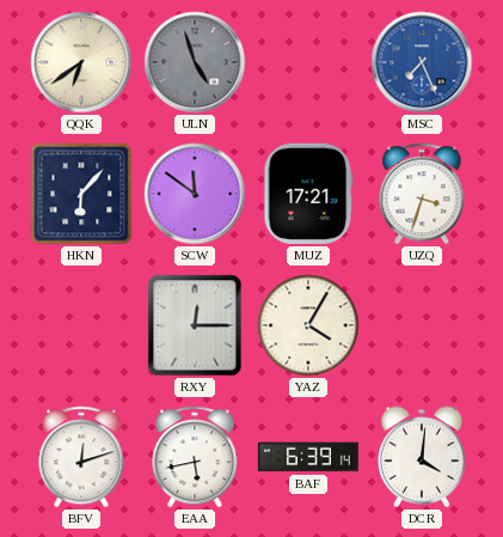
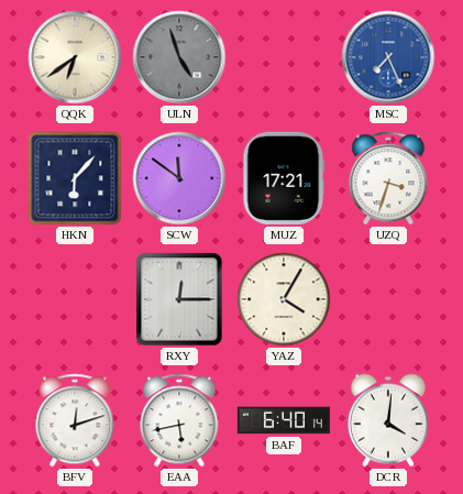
BAF: 6:39 -> 6:40 (284, 420)
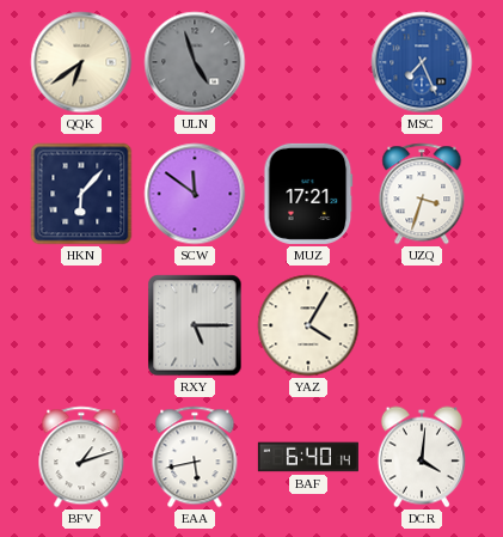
RXY: 12:15 -> 5:15 (195, 325)
BFV: 12:12 -> 1:12 (81, 457)
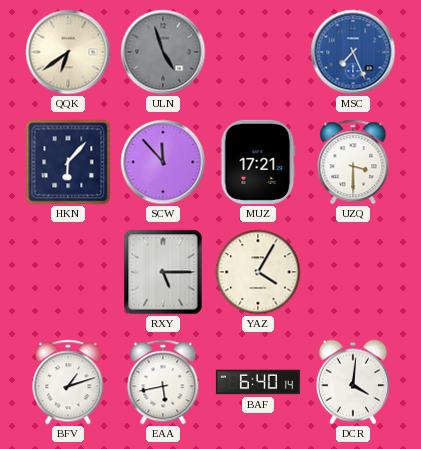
SCW: 11:51 -> 11:53 (163, 162)
UZQ: 3:33 -> 3:30 (353, 162)
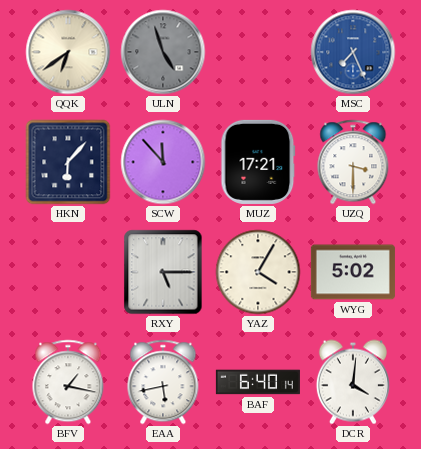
WYG: none -> 5:02 (353, 272)
BFV: 1:12 -> 1:17 (68, 382)
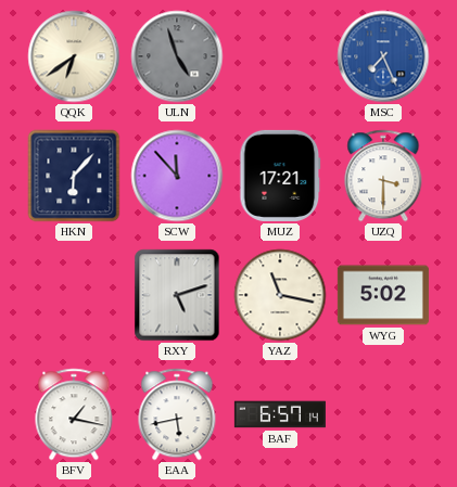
RXY: 5:15 -> 5:12 (177, 295)
YAZ: 4:05 -> 11:17 (280, 295)
BAF: 6:40 -> 6:57 (280, 414)
DCR: 4:01 -> none (353, 382)
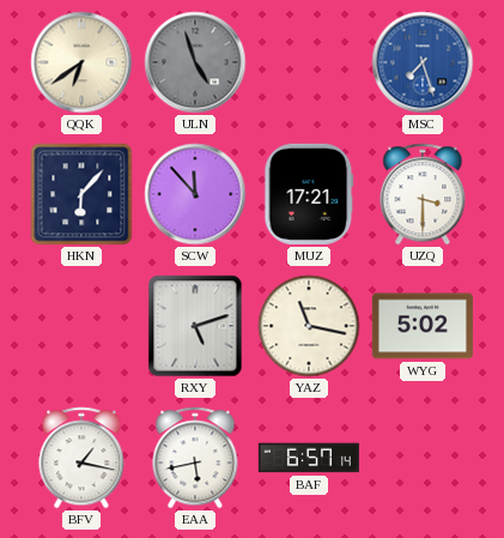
MSC: 7:26 -> 7:27 (423, 62)
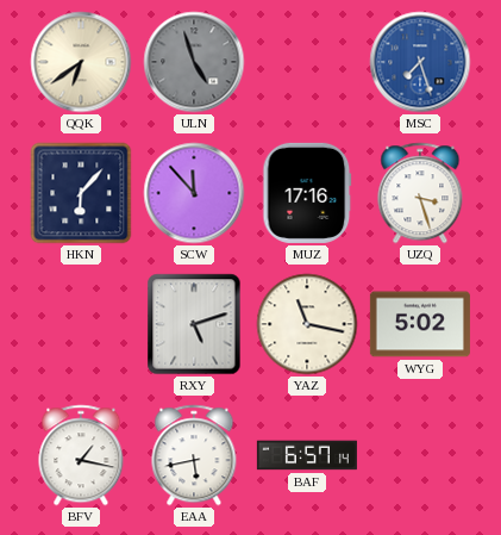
MUZ: 17:21 -> 17:16 (307, 193)
UZQ: 3:30 -> 3:27 (420, 193)
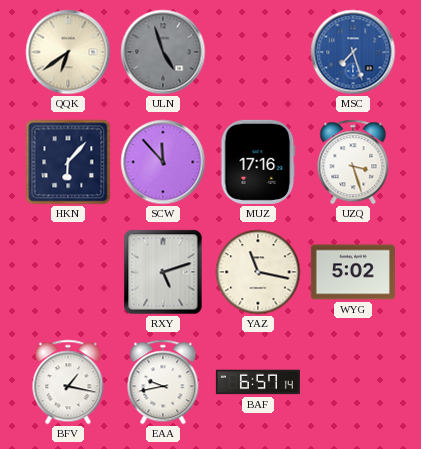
EAA: 5:43 -> 9:43 (163, 382)
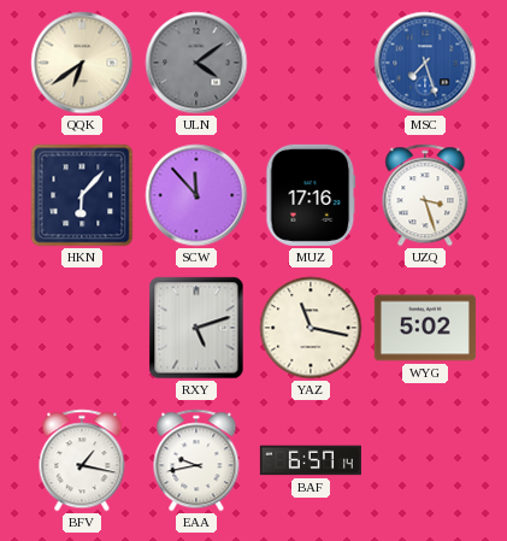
ULN: 4:57 -> 4:09 (196, 63)
